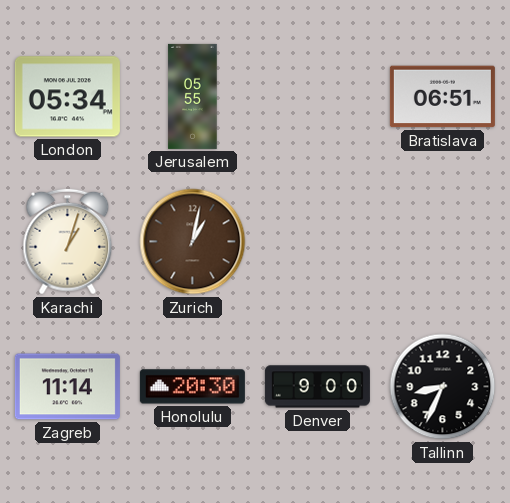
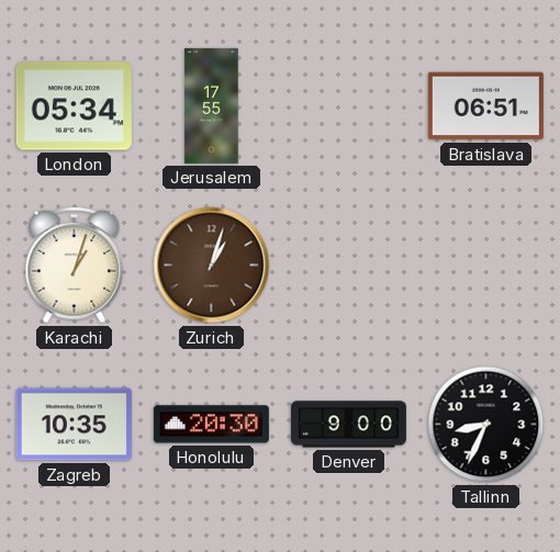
Jerusalem: 05:55 -> 17:55 (212, 105)
Zurich: 1:02 -> 1:03 (212, 266)
Zagreb: 11:14 -> 10:35 (74, 425)
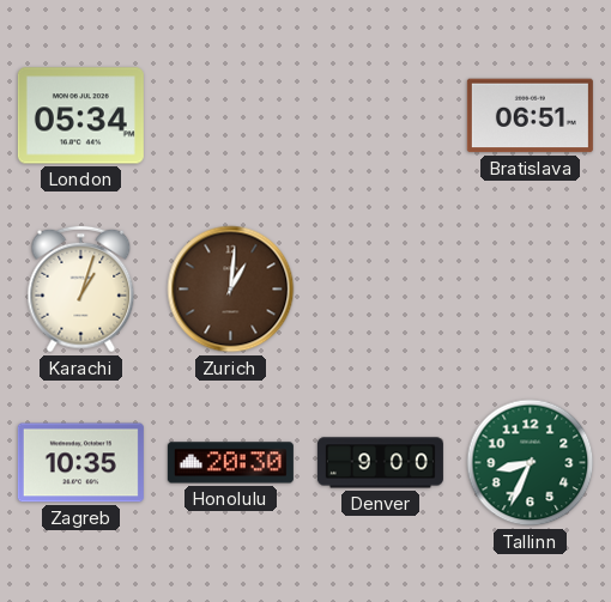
Jerusalem: 17:55 -> none (212, 105)
Zurich: 1:03 -> 1:01 (231, 290)
Tallinn dial: black -> green (531, 463)
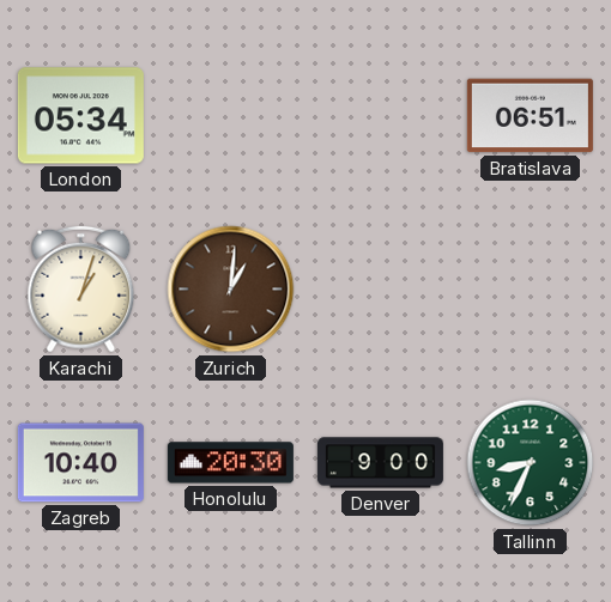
Zagreb: 10:35 -> 10:40 (80, 463)
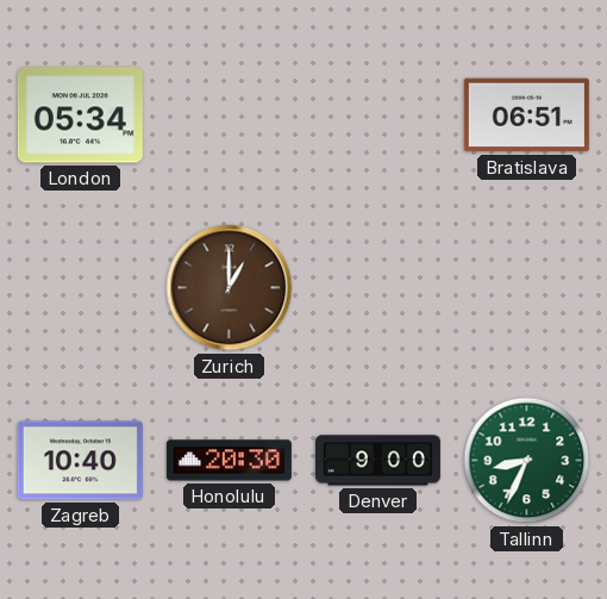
Karachi: 1:03 -> none (81, 290)
Zurich: 1:01 -> 1:00 (230, 288)
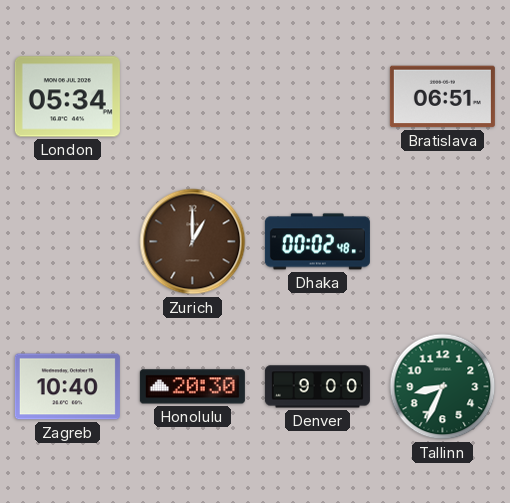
Dhaka: none -> 00:02 (317, 242)
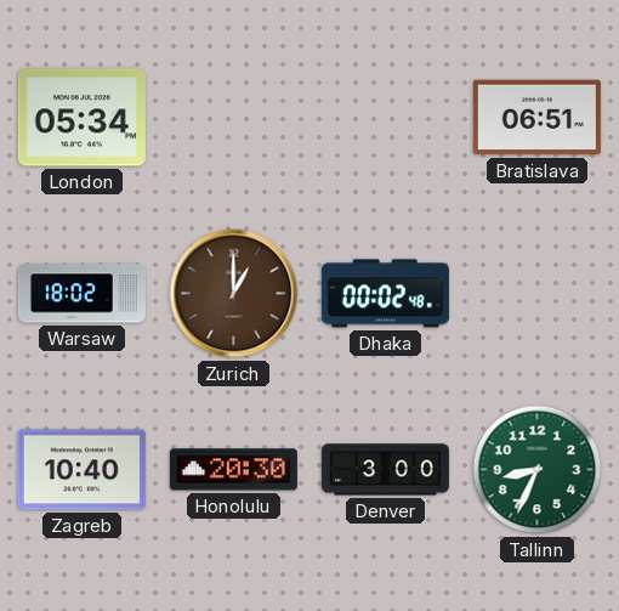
Warsaw: none -> 18:02 (81, 294)
Denver: 9:00 -> 3:00 (385, 470)
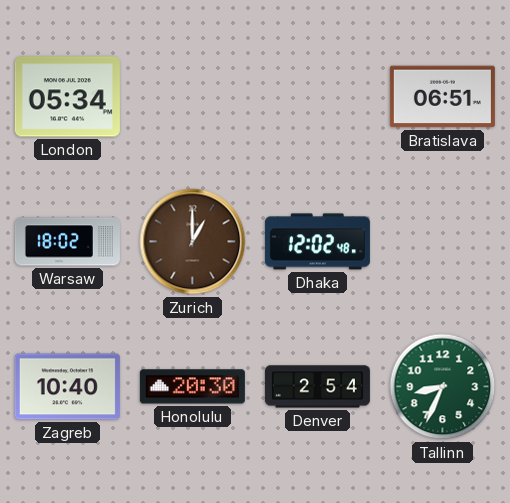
Dhaka: 00:02 -> 12:02 (317, 242)
Denver: 3:00 -> 2:54 (317, 387)
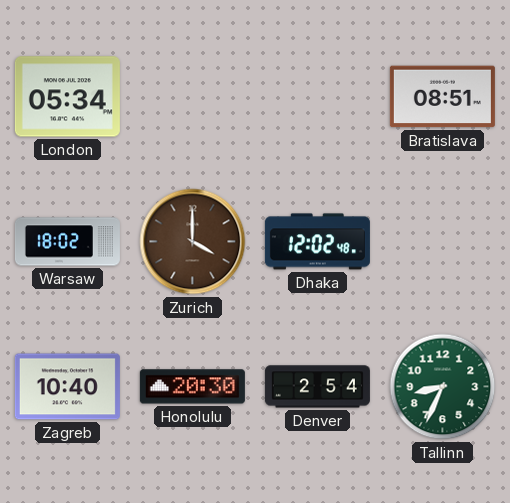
Bratislava: 06:51 -> 08:51 (442, 97)
Zurich: 1:00 -> 4:00 (193, 242)
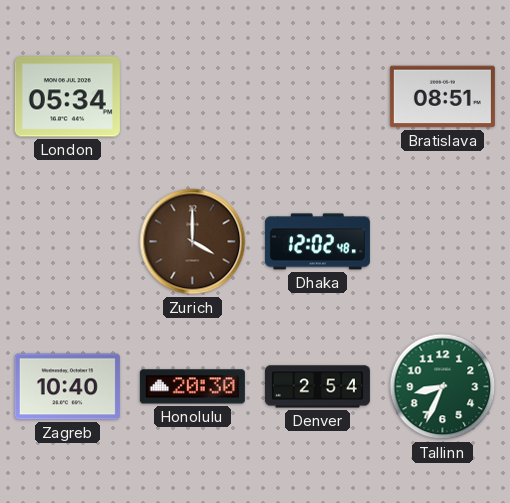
Warsaw: 18:02 -> none (67, 242)
